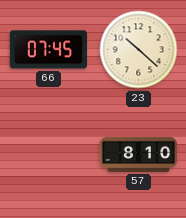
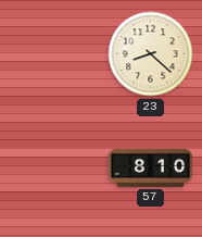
66: 07:45 -> none (49, 50)
23: 10:22 -> 8:22 (151, 54)
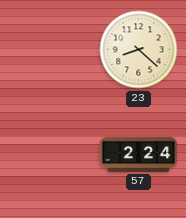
57: 8:10 -> 2:24 (139, 154)
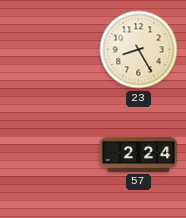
23: 8:22 -> 8:25 (139, 50)
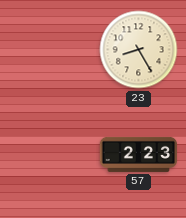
57: 2:24 -> 2:23 (139, 154)
